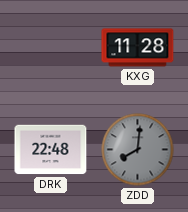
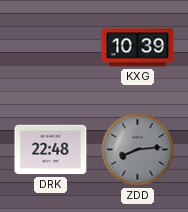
KXG: 11:28 -> 10:39 (138, 48)
ZDD: 8:01 -> 8:14 (138, 150)
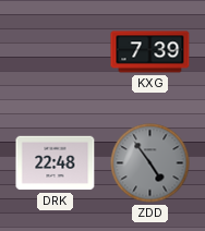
KXG: 10:39 -> 7:39 (150, 52)
ZDD: 8:14 -> 4:54 (150, 163)
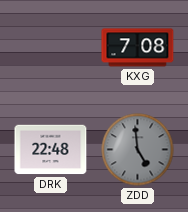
KXG: 7:39 -> 7:08 (138, 48)
ZDD: 4:54 -> 4:59 (138, 150)
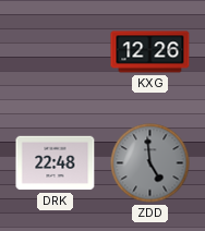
KXG: 7:08 -> 12:26 (150, 52)
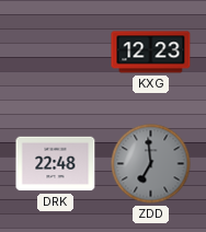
KXG: 12:26 -> 12:23 (151, 53)
ZDD: 4:59 -> 6:59 (151, 164)
